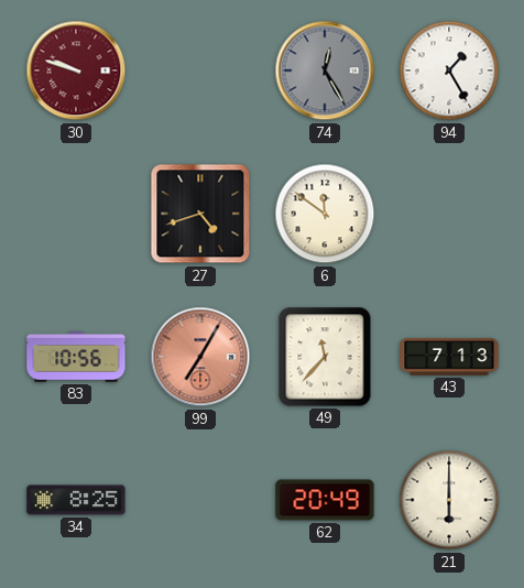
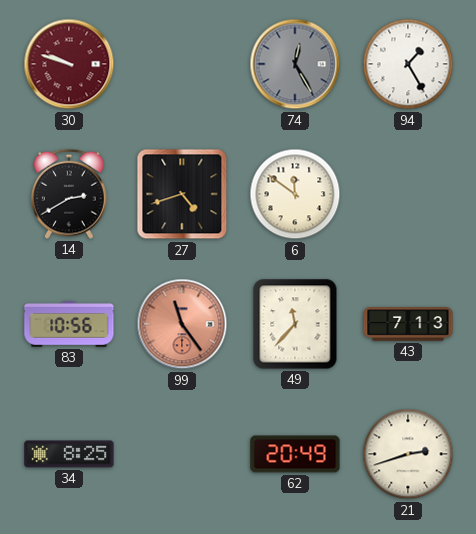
14: none -> 2:40 (69, 194)
99: 7:05 -> 11:24 (182, 324)
21: 6:00 -> 2:42 (408, 454)
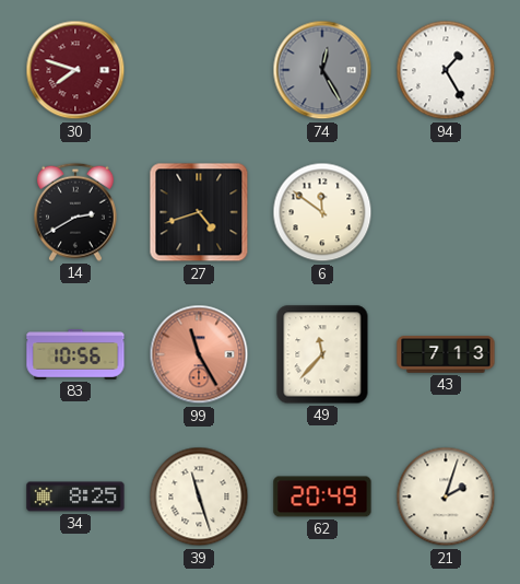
30: 9:48 -> 7:48 (75, 70)
99: 11:24 -> 11:25 (199, 354)
39: none -> 11:27 (199, 497)
21: 2:42 -> 2:03 (446, 497)
